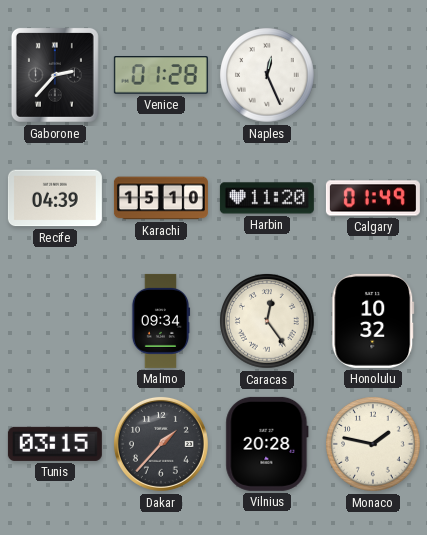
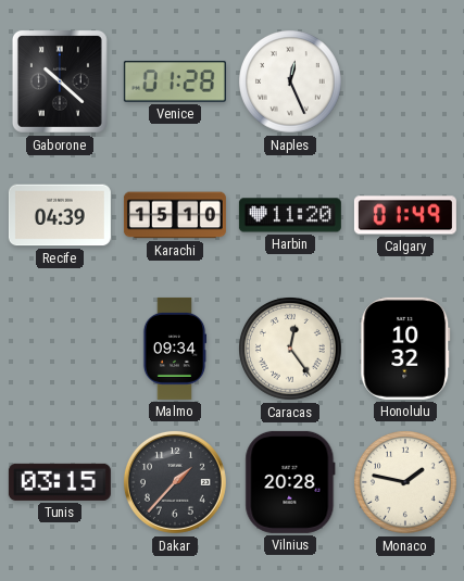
Gaborone: 2:37 -> 10:22 (60, 81)
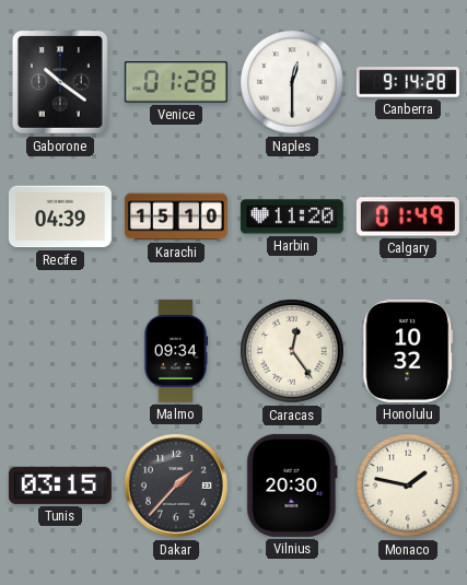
Gaborone: 10:22 -> 10:21 (60, 82)
Naples: 12:26 -> 12:30 (293, 83)
Canberra: none -> 9:14 (408, 82)
Vilnius: 20:28 -> 20:30 (292, 485)
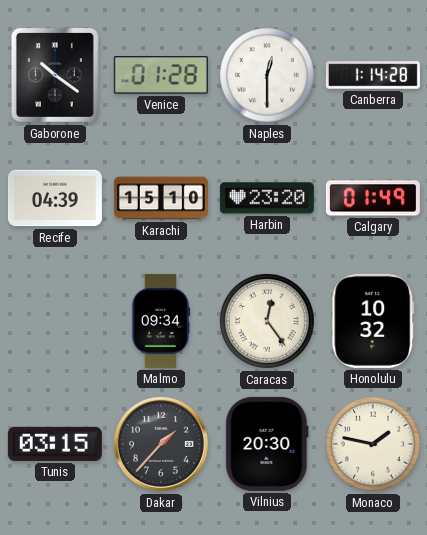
Canberra: 9:14 -> 1:14 (373, 75)
Harbin: 11:20 -> 23:20 (267, 198)
